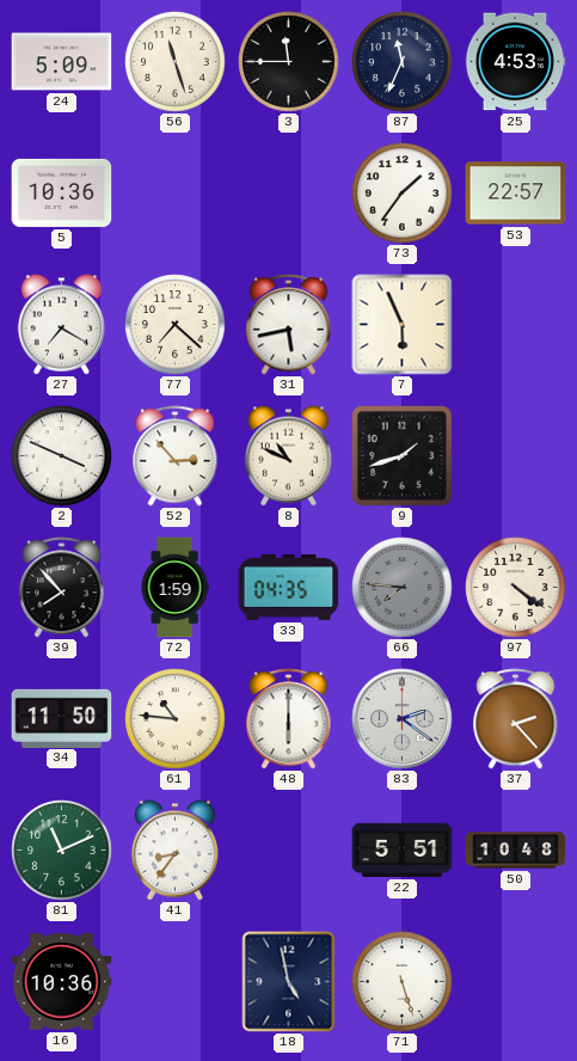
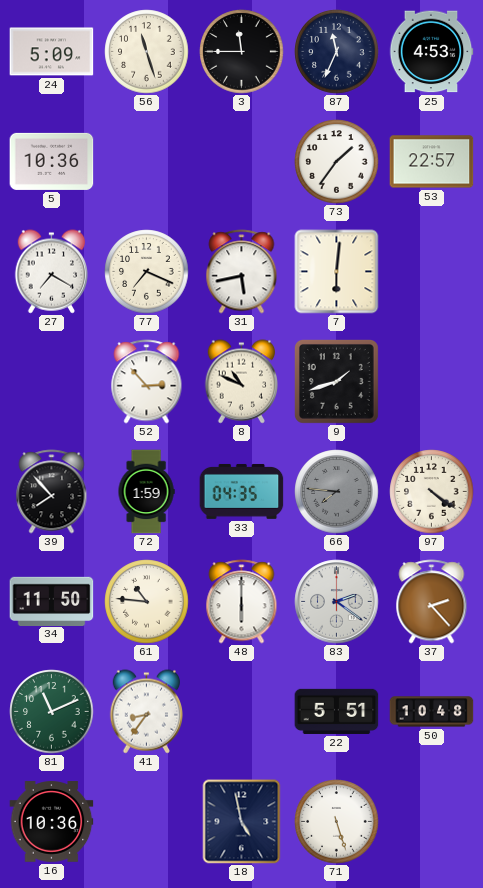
77: 7:22 -> 7:19 (147, 272)
7: 5:56 -> 6:01 (337, 272)
2: 3:49 -> none (62, 456)
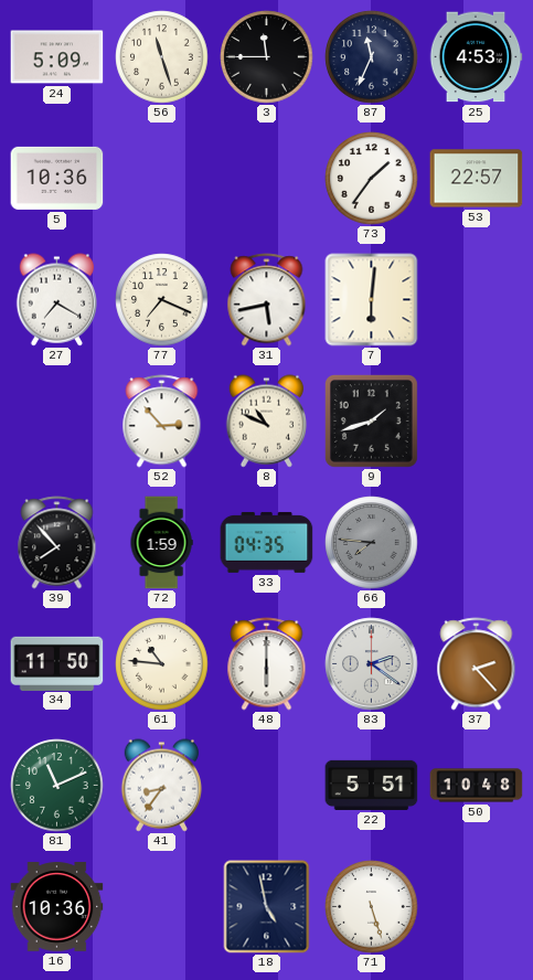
97: 4:21 -> none (432, 492)
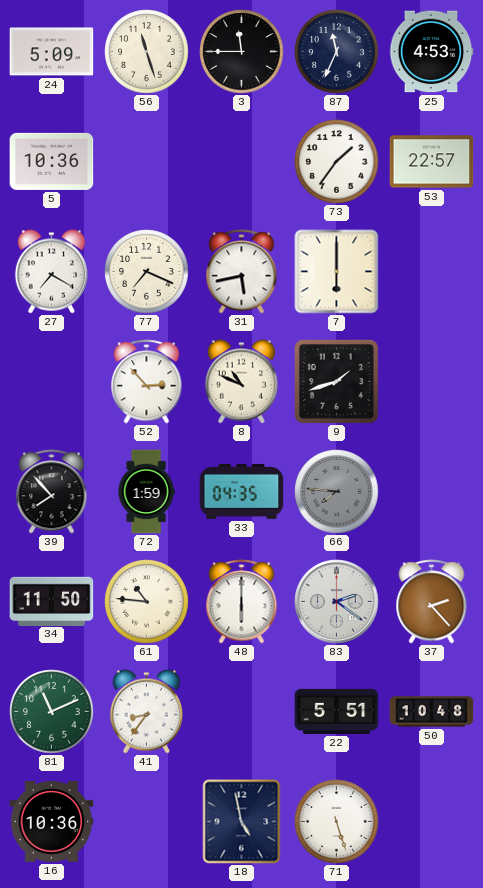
7: 6:01 -> 6:00 (337, 272)
